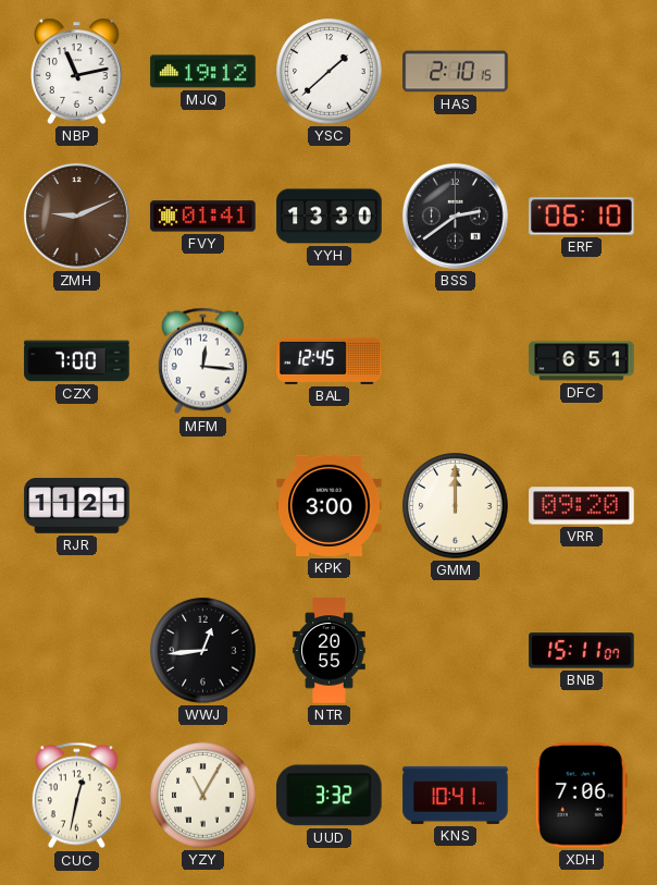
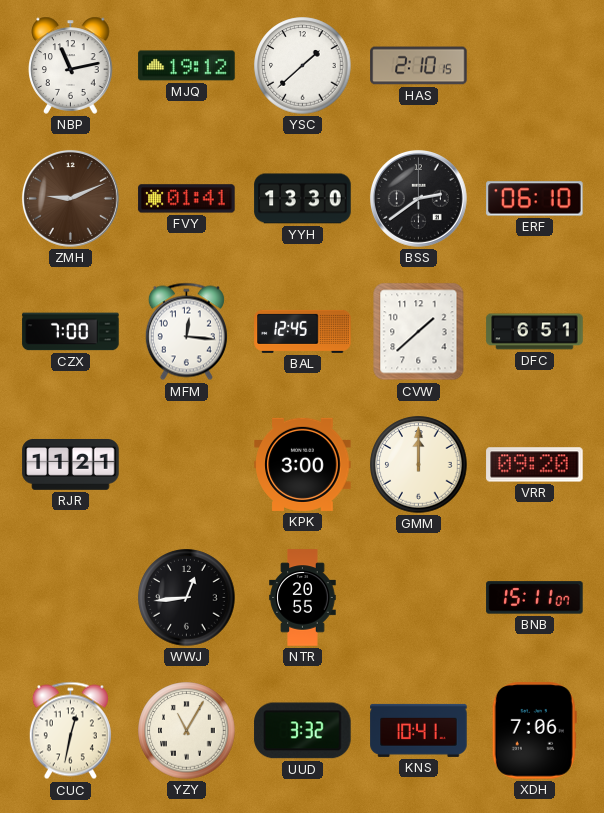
CVW: none -> 1:38 (419, 332)
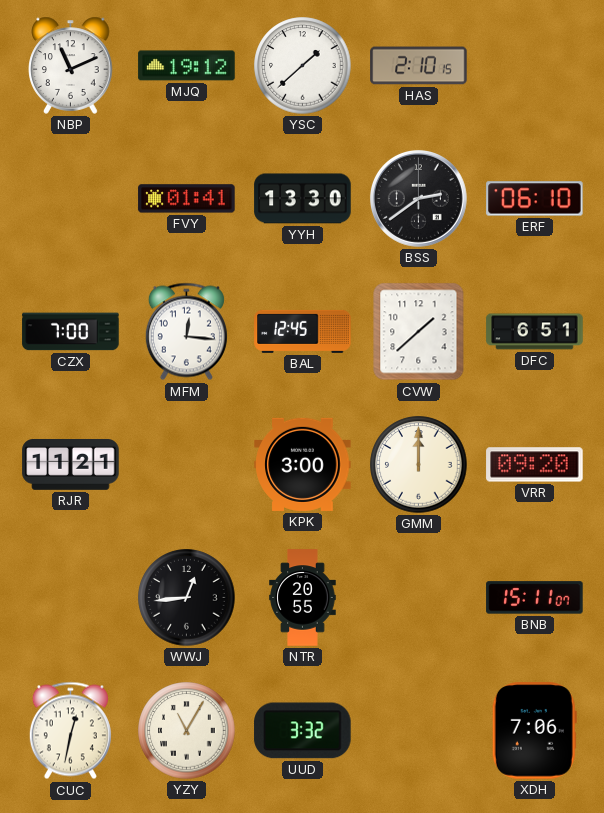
NBP: 11:13 -> 11:11 (71, 65)
ZMH: 9:11 -> none (71, 199)
KNS: 10:41 -> none (419, 730)
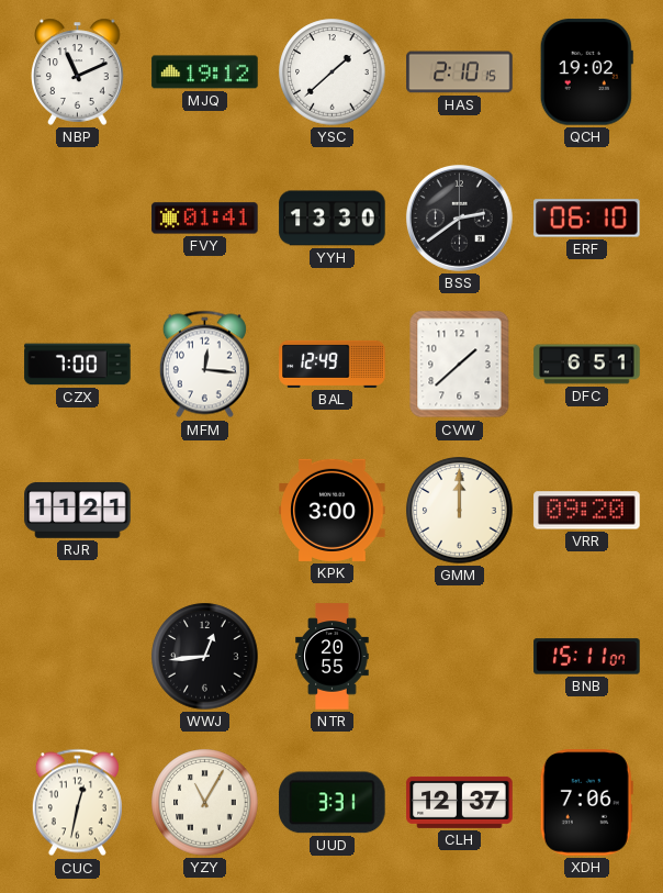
QCH: none -> 19:02 (586, 72)
BAL: 12:45 -> 12:49 (333, 364)
UUD: 3:32 -> 3:31 (333, 803)
CLH: none -> 12:37 (460, 802)
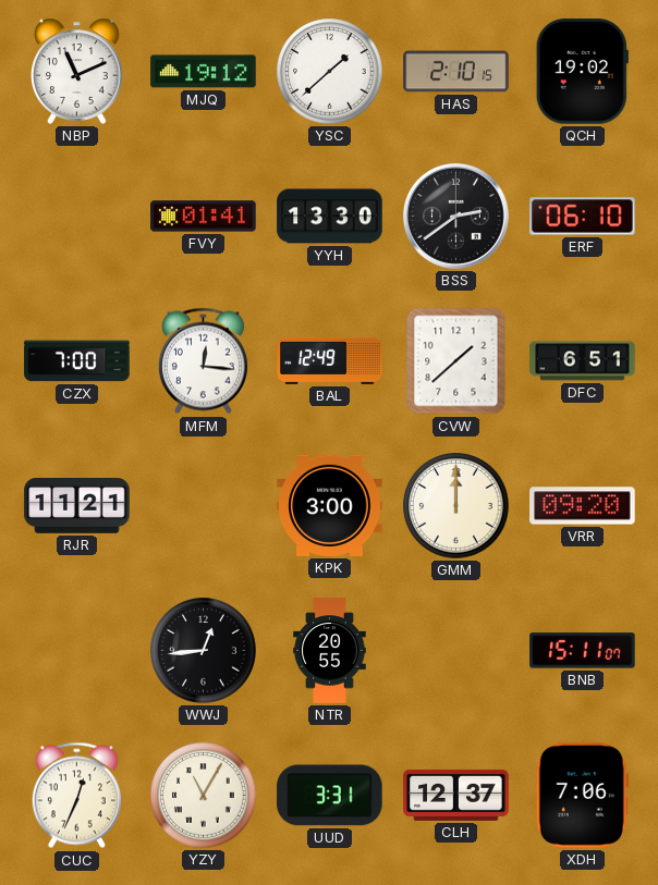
CUC: 12:32 -> 12:34 (76, 796)
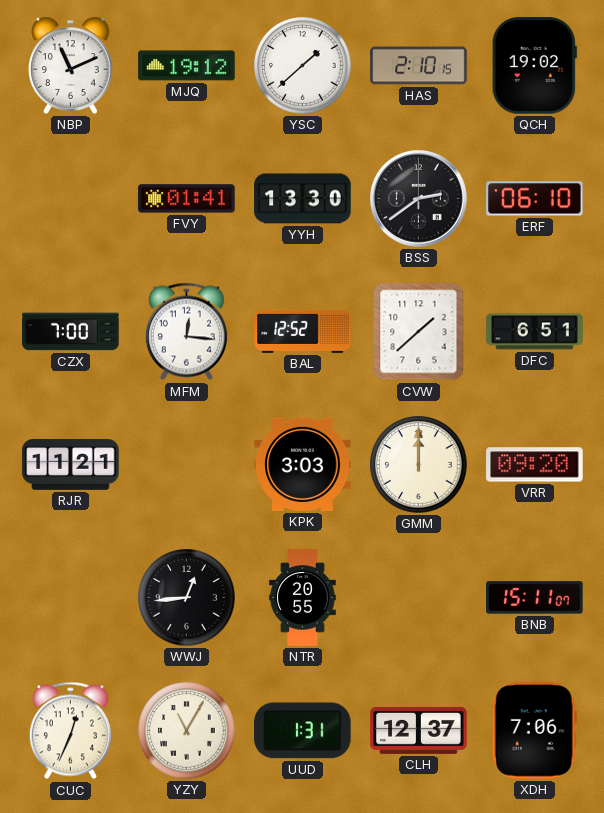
BAL: 12:49 -> 12:52 (303, 331)
KPK: 3:00 -> 3:03 (303, 464)
UUD: 3:31 -> 1:31 (303, 731)
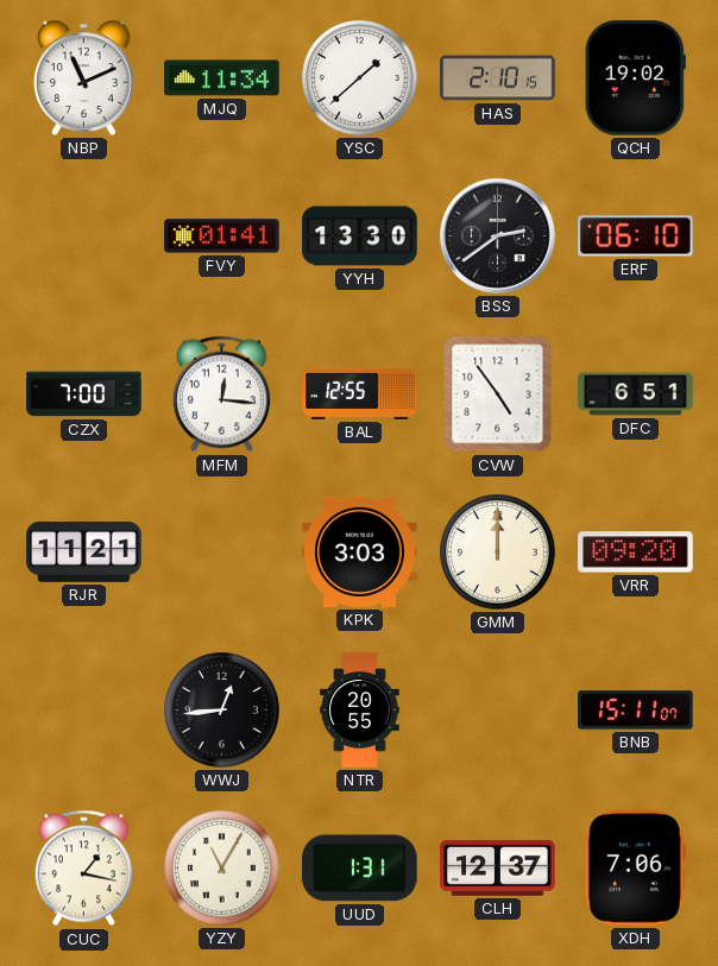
MJQ: 19:12 -> 11:34 (222, 78)
BAL: 12:52 -> 12:55 (360, 393)
CVW: 1:38 -> 4:54 (498, 394)
CUC: 12:34 -> 1:17 (83, 869)
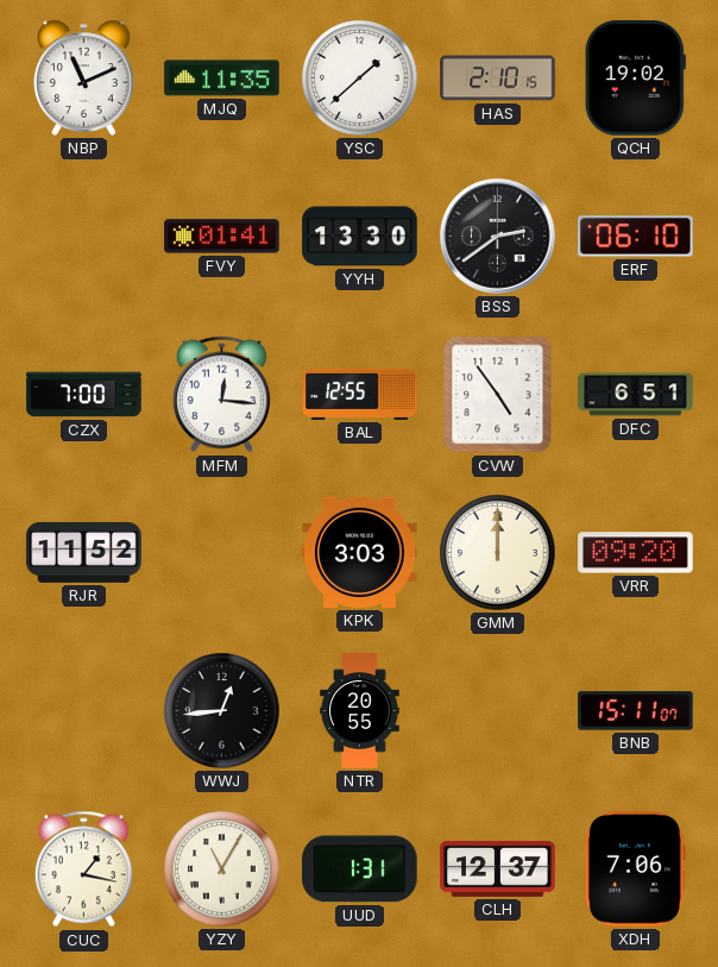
MJQ: 11:34 -> 11:35 (222, 79)
RJR: 11:21 -> 11:52 (84, 553)
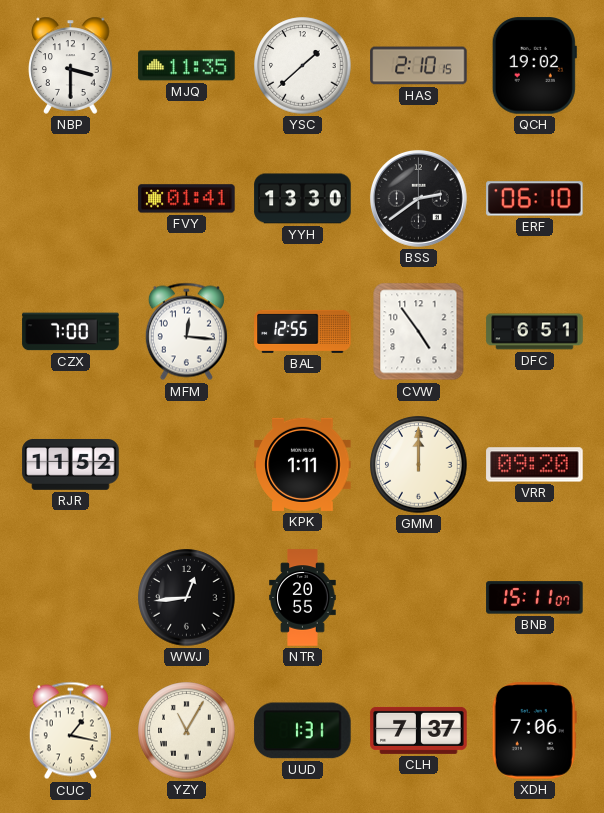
NBP: 11:11 -> 3:30 (71, 65)
KPK: 3:03 -> 1:11 (303, 464)
CLH: 12:37 -> 7:37 (419, 730)
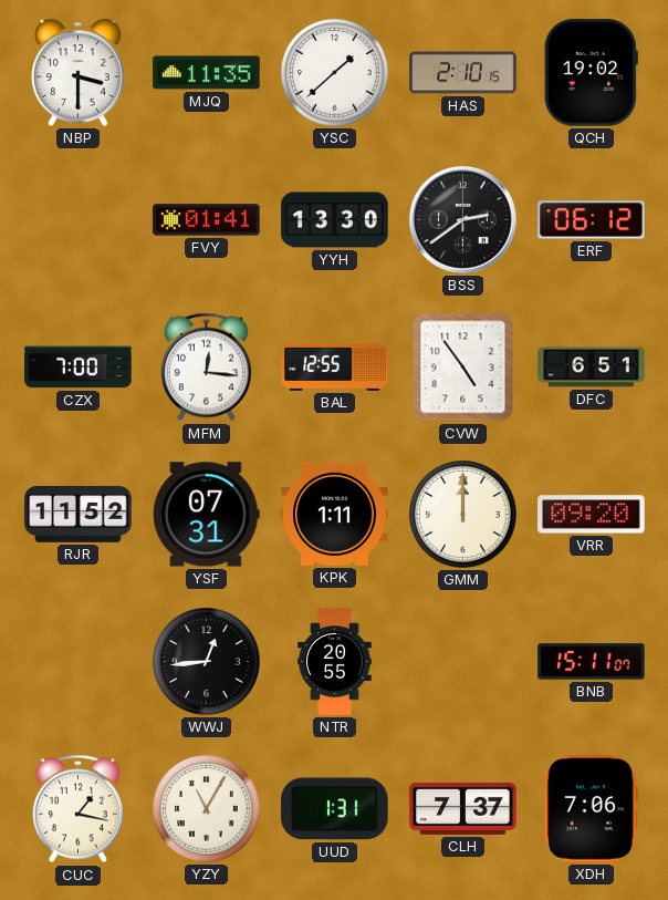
ERF: 06:10 -> 06:12 (592, 220)
YSF: none -> 07:31 (206, 515)
